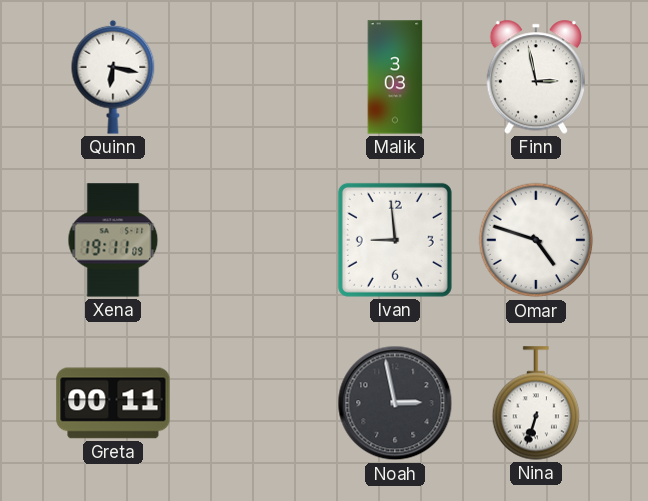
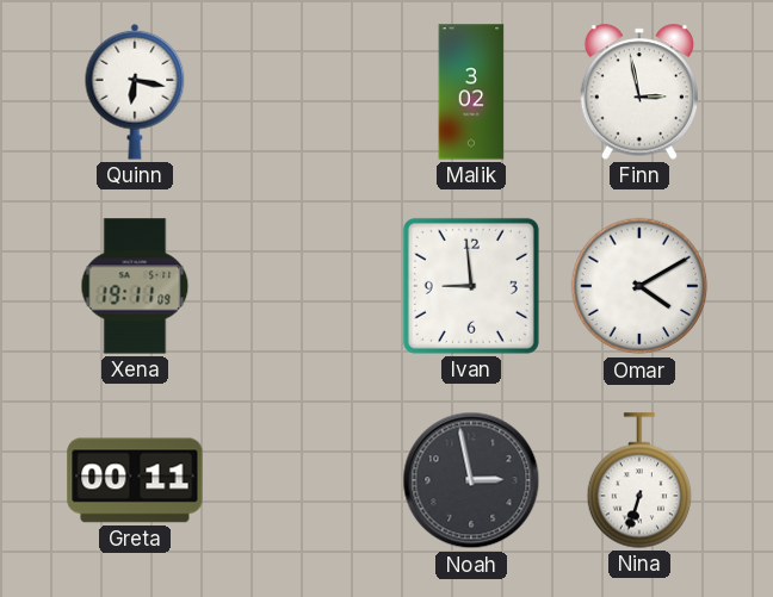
Malik: 3:03 -> 3:02 (471, 92)
Omar: 4:48 -> 4:10 (639, 286)
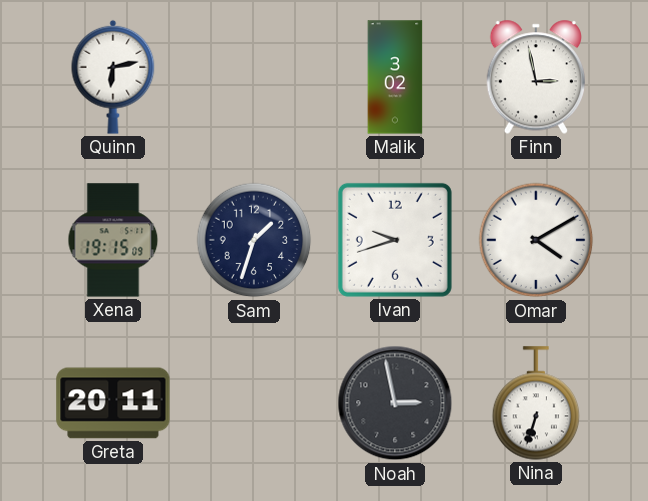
Quinn: 6:17 -> 6:13 (113, 77)
Xena: 19:11 -> 19:15 (113, 240)
Sam: none -> 1:33 (254, 240)
Ivan: 8:59 -> 9:42 (395, 240)
Greta: 00:11 -> 20:11 (113, 403)
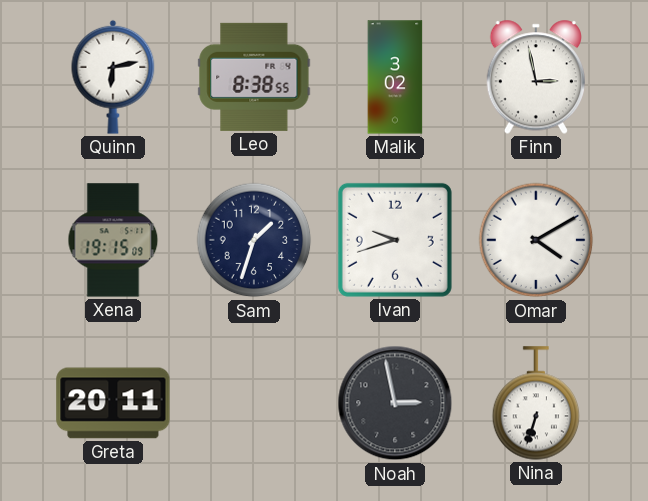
Leo: none -> 8:38 (254, 77)
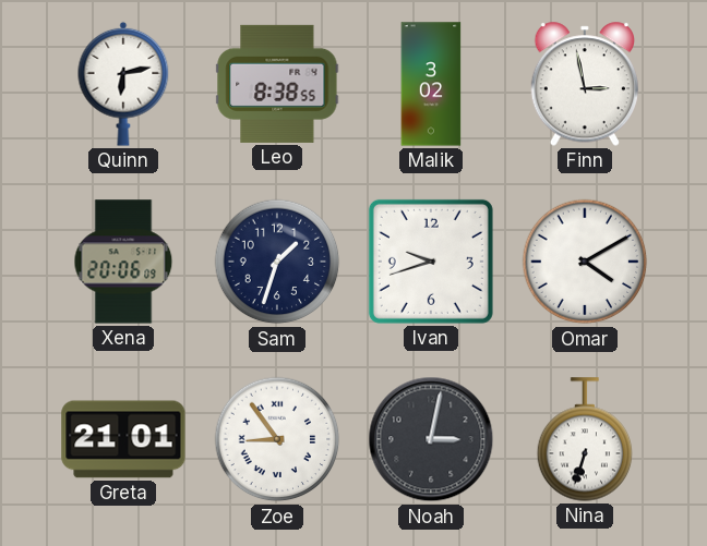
Xena: 19:15 -> 20:06 (123, 262)
Greta: 20:11 -> 21:01 (123, 439)
Zoe: none -> 8:54 (277, 439)
Noah: 2:58 -> 3:02 (431, 439)
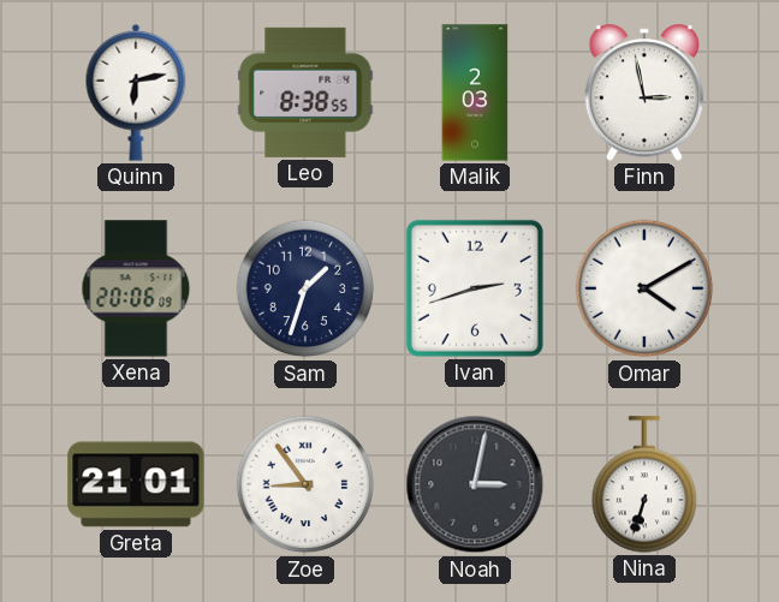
Malik: 3:02 -> 2:03 (475, 93)
Ivan: 9:42 -> 2:42 (475, 288)
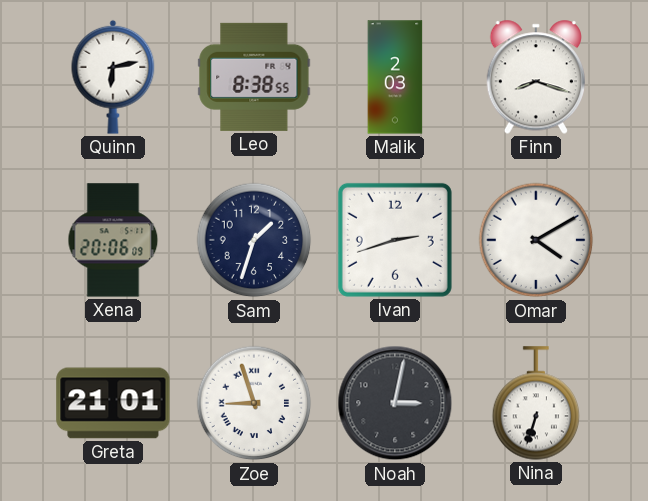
Finn: 2:58 -> 8:18 (535, 77)
Zoe: 8:54 -> 8:57 (254, 403)
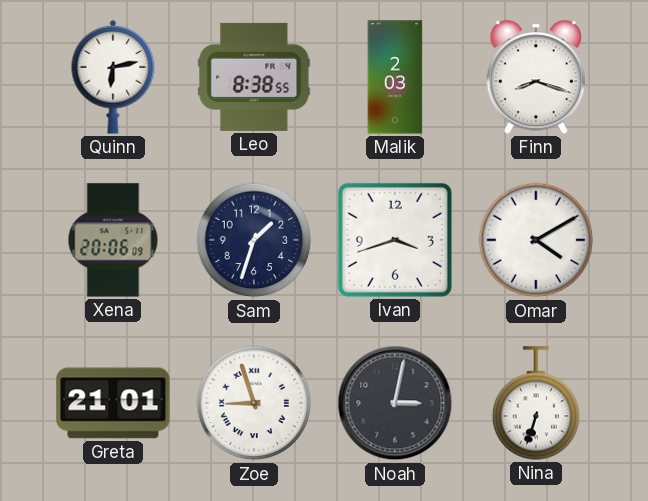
Ivan: 2:42 -> 3:42 (395, 240)
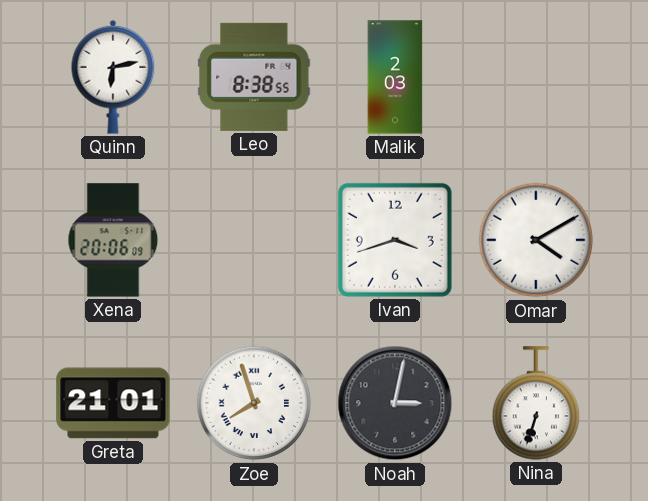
Finn: 8:18 -> none (535, 77)
Sam: 1:33 -> none (254, 240)
Zoe: 8:57 -> 7:57 (254, 403)
